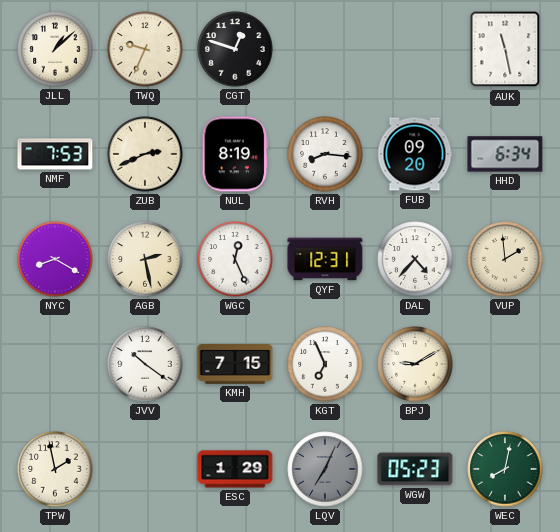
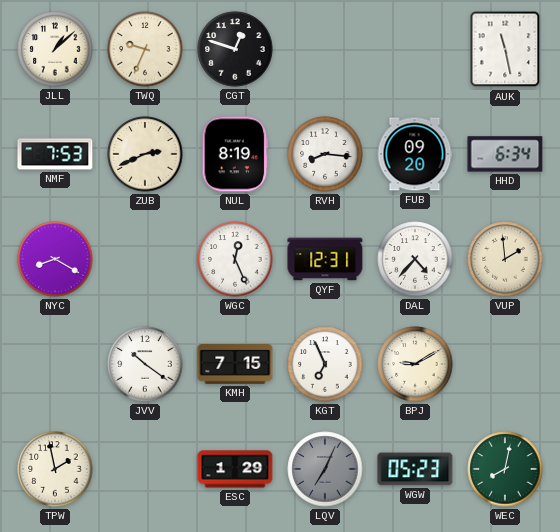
AGB: 2:28 -> none (145, 259)
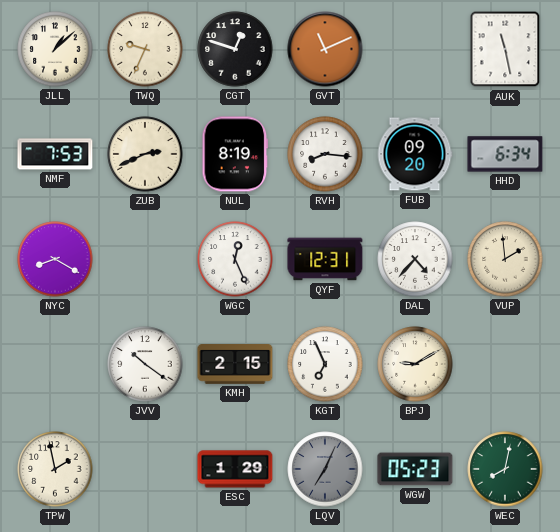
GVT: none -> 11:11 (325, 49)
KMH: 7:15 -> 2:15 (235, 365)
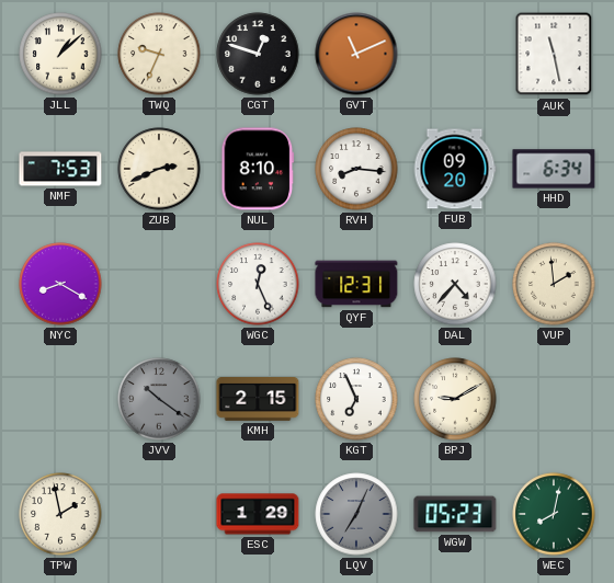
NUL: 8:19 -> 8:10 (258, 169)
JVV dial: white -> grey (159, 399)
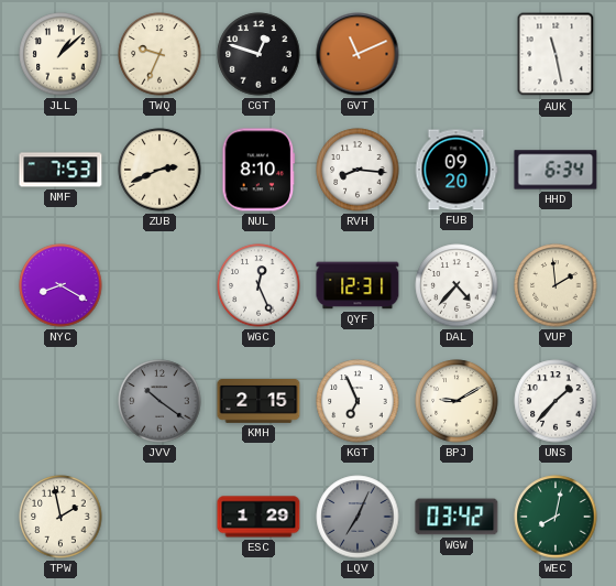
UNS: none -> 1:37 (555, 401)
WGW: 05:23 -> 03:42 (457, 517)
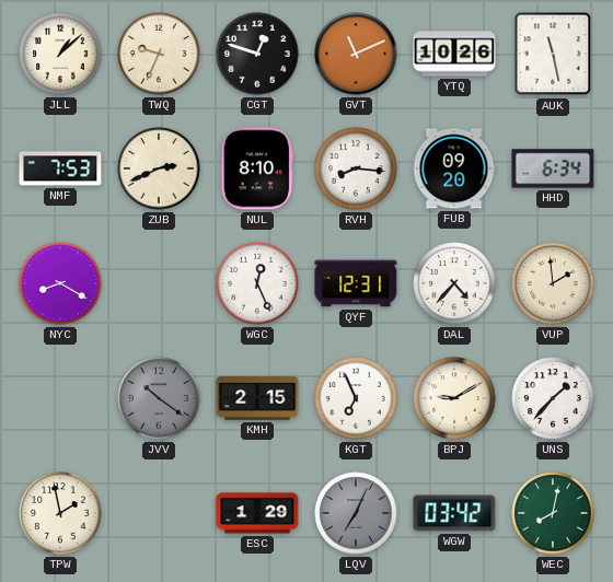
YTQ: none -> 10:26 (454, 54)
